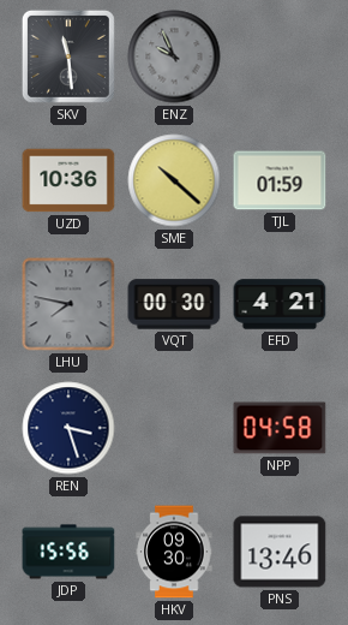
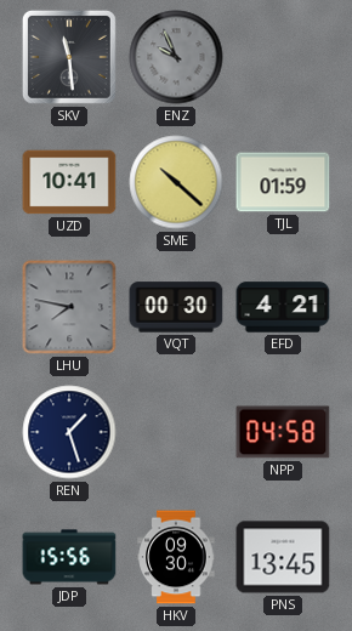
UZD: 10:36 -> 10:41 (69, 182)
REN: 3:27 -> 1:27 (69, 432)
PNS: 13:46 -> 13:45 (283, 557)
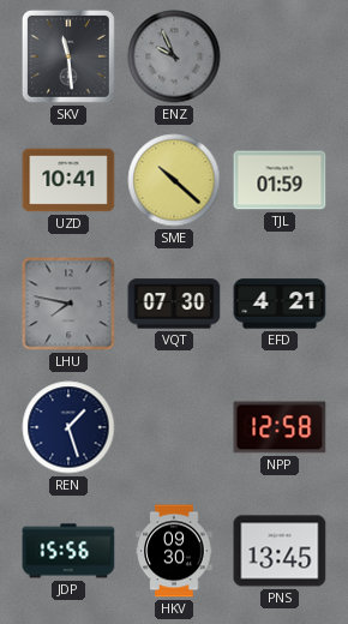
VQT: 00:30 -> 07:30 (174, 304)
NPP: 04:58 -> 12:58 (280, 427)
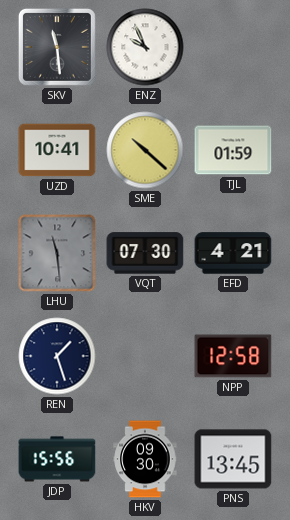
ENZ dial: grey -> white (145, 47)
LHU: 7:47 -> 11:29 (57, 253)
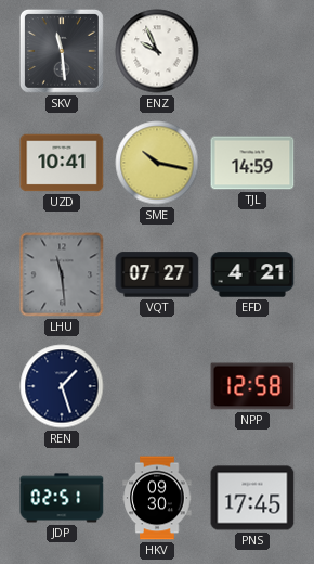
SME: 10:22 -> 10:17 (157, 163)
TJL: 01:59 -> 14:59 (252, 163)
VQT: 07:30 -> 07:27 (157, 274)
JDP: 15:56 -> 02:51 (62, 498)
PNS: 13:45 -> 17:45 (252, 498)
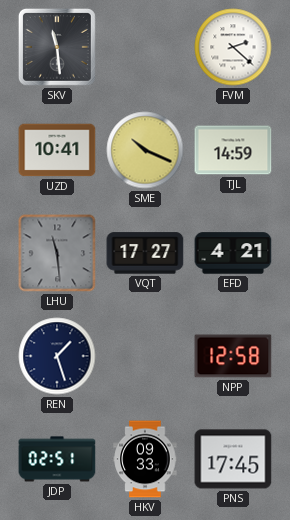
ENZ: 9:56 -> none (157, 51)
FVM: none -> 2:22 (233, 47)
SME: 10:17 -> 10:19 (145, 150)
VQT: 07:27 -> 17:27 (145, 253)
HKV: 09:30 -> 09:33 (145, 459)
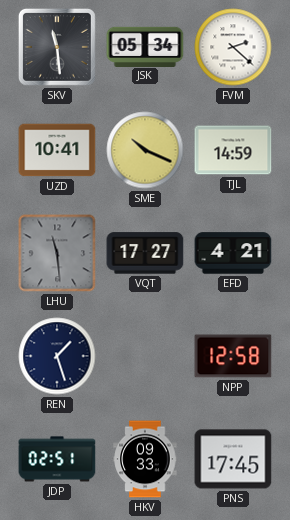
JSK: none -> 05:34 (145, 46)
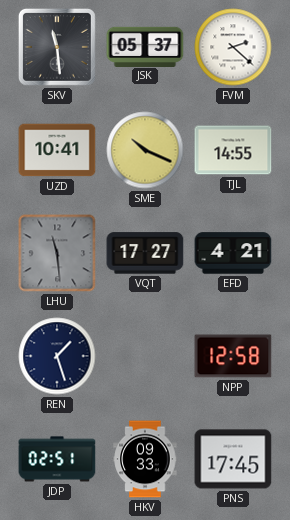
JSK: 05:34 -> 05:37 (145, 46)
TJL: 14:59 -> 14:55 (233, 150)
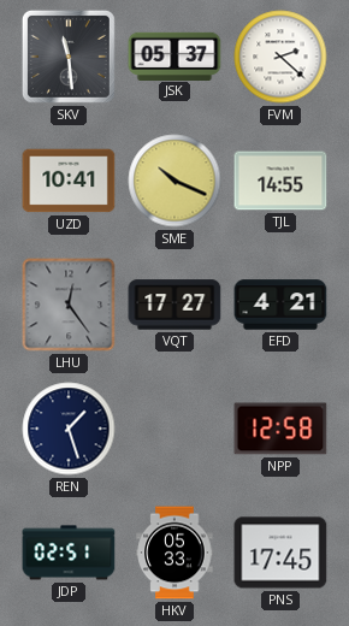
LHU: 11:29 -> 12:24 (69, 305)
HKV: 09:33 -> 05:33 (174, 553)
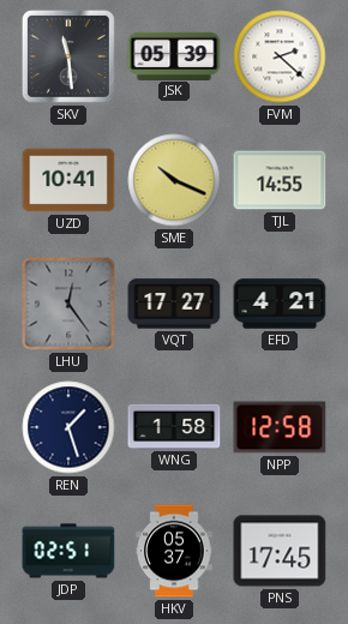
JSK: 05:37 -> 05:39 (174, 55)
WNG: none -> 1:58 (174, 426)
HKV: 05:33 -> 05:37 (174, 551)
